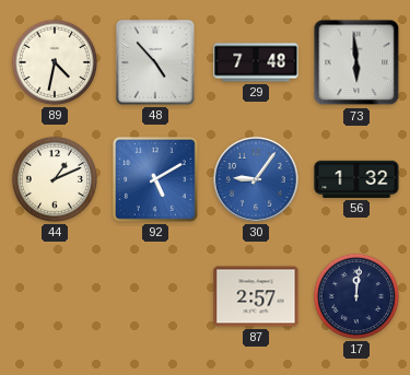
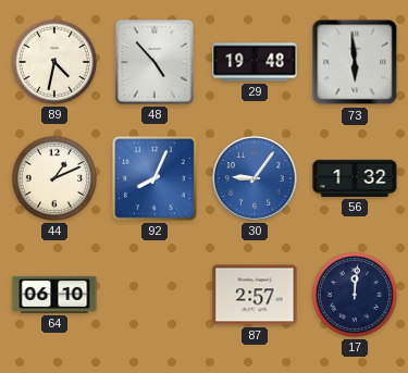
29: 7:48 -> 19:48 (255, 62)
92: 5:10 -> 8:04 (156, 179)
64: none -> 06:10 (54, 295)
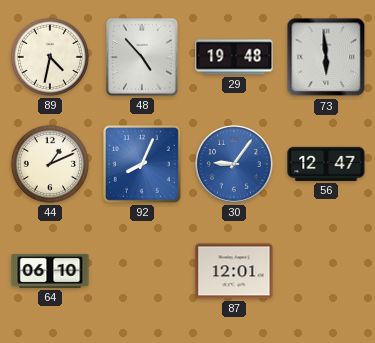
56: 1:32 -> 12:47 (326, 164)
87: 2:57 -> 12:01 (234, 271)
17: 12:01 -> none (355, 295)
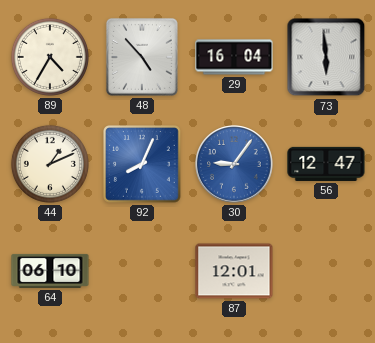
89: 4:32 -> 4:35 (50, 57)
29: 19:48 -> 16:04 (234, 57)
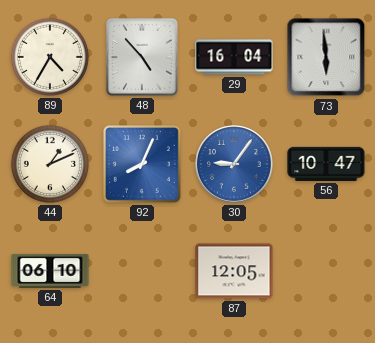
56: 12:47 -> 10:47 (326, 164)
87: 12:01 -> 12:05 (234, 271)
